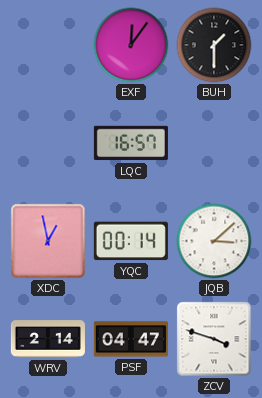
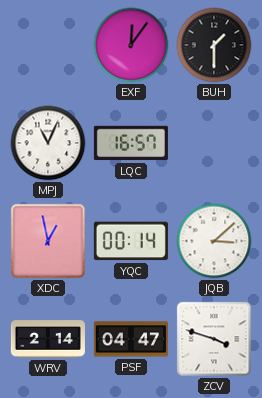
MPJ: none -> 11:04 (48, 143)
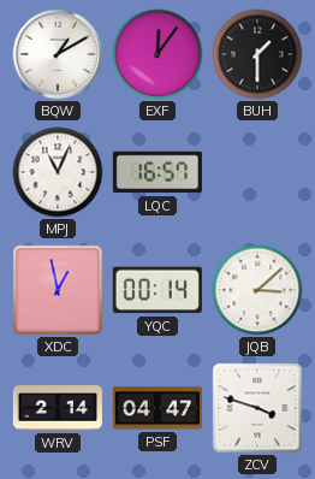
BQW: none -> 1:10 (58, 54)
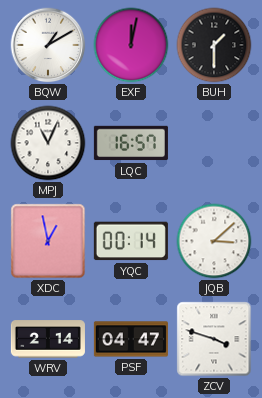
EXF: 12:06 -> 12:02 (131, 45)
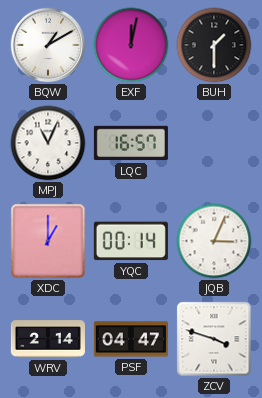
XDC: 12:58 -> 1:00 (48, 241)
JQB: 3:08 -> 3:04 (214, 241)
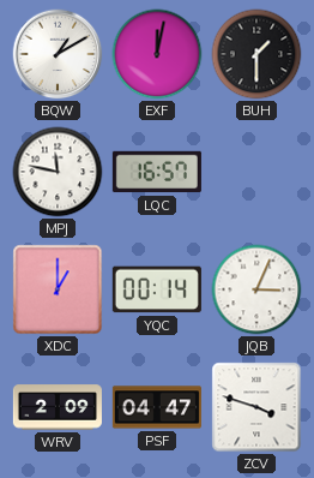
MPJ: 11:04 -> 11:47 (58, 172)
WRV: 2:14 -> 2:09 (58, 407)
